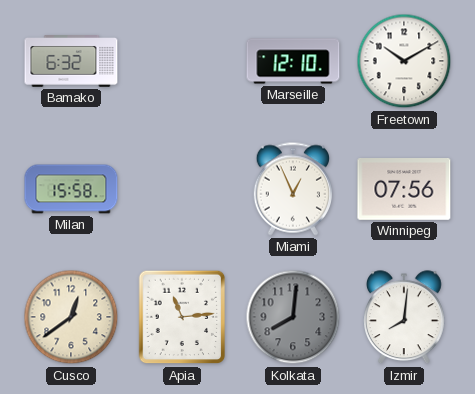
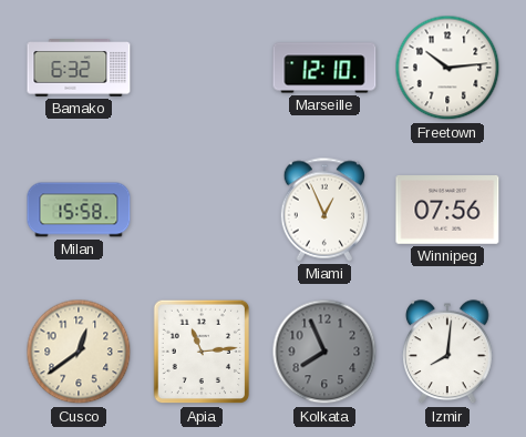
Freetown: 10:10 -> 10:14 (447, 68)
Kolkata: 8:01 -> 7:56 (324, 352)
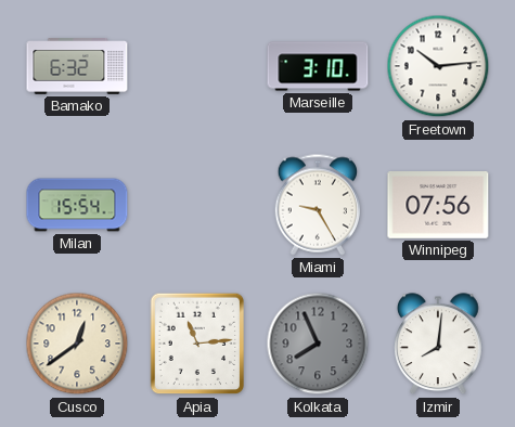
Marseille: 12:10 -> 3:10 (318, 66)
Milan: 15:58 -> 15:54 (77, 205)
Miami: 12:56 -> 9:25 (317, 205)
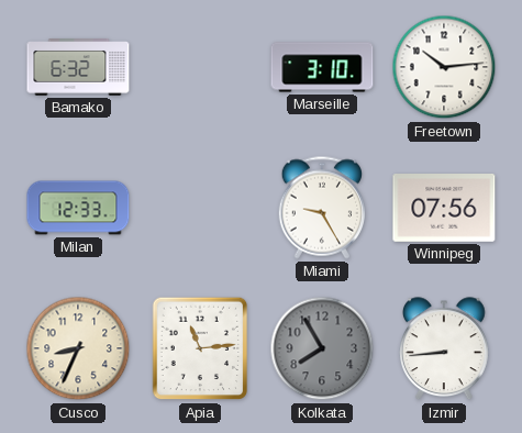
Milan: 15:54 -> 12:33 (78, 208)
Cusco: 12:39 -> 8:34 (78, 348)
Kolkata: 7:56 -> 7:55 (322, 348)
Izmir: 8:01 -> 8:44 (445, 349)
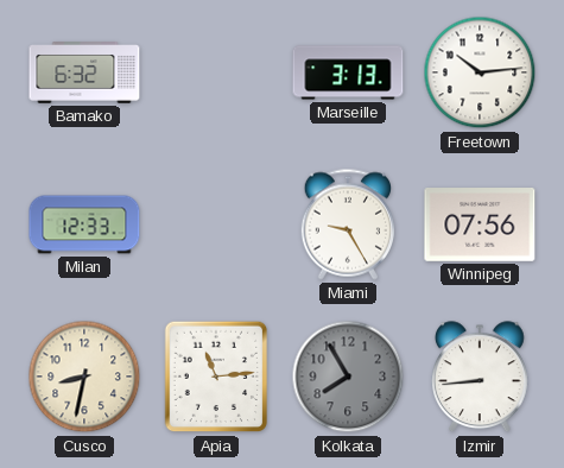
Marseille: 3:10 -> 3:13 (348, 72)
Cusco: 8:34 -> 8:32 (84, 377)
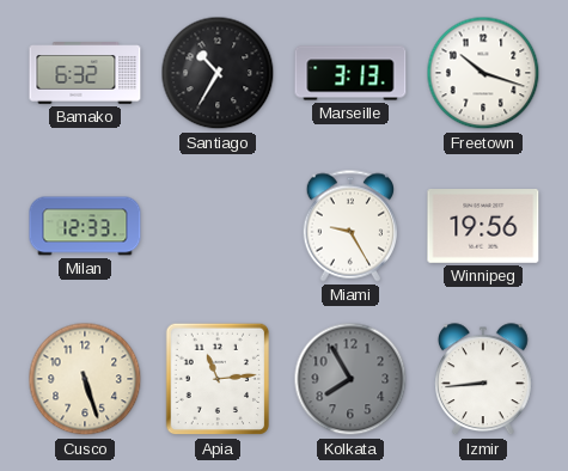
Santiago: none -> 10:35 (218, 73)
Freetown: 10:14 -> 10:18 (483, 73)
Winnipeg: 07:56 -> 19:56 (483, 227)
Cusco: 8:32 -> 5:27 (85, 379)
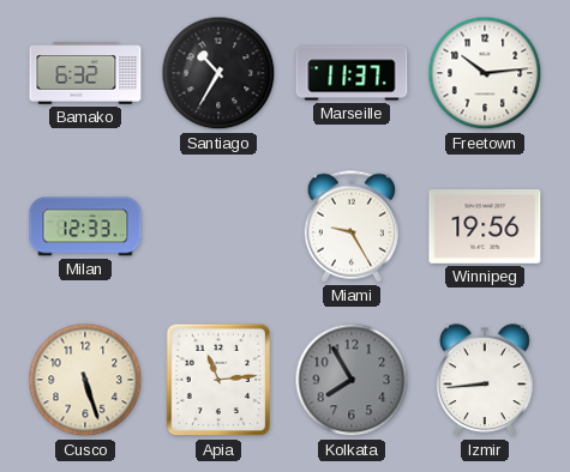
Marseille: 3:13 -> 11:37 (352, 73)
Freetown: 10:18 -> 10:14 (485, 73)
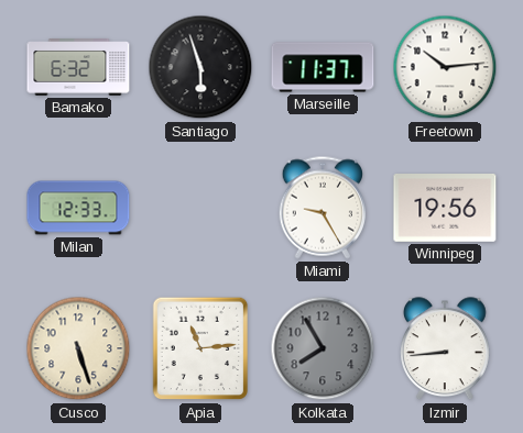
Santiago: 10:35 -> 5:57 (200, 67)
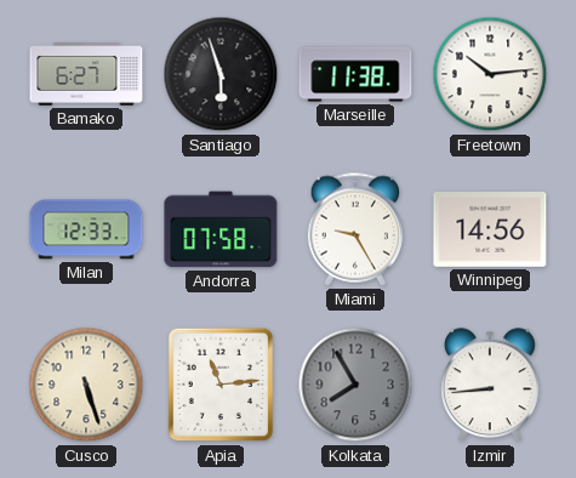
Bamako: 6:32 -> 6:27 (86, 74)
Marseille: 11:37 -> 11:38 (355, 74)
Andorra: none -> 07:58 (221, 229)
Winnipeg: 19:56 -> 14:56 (490, 231)
